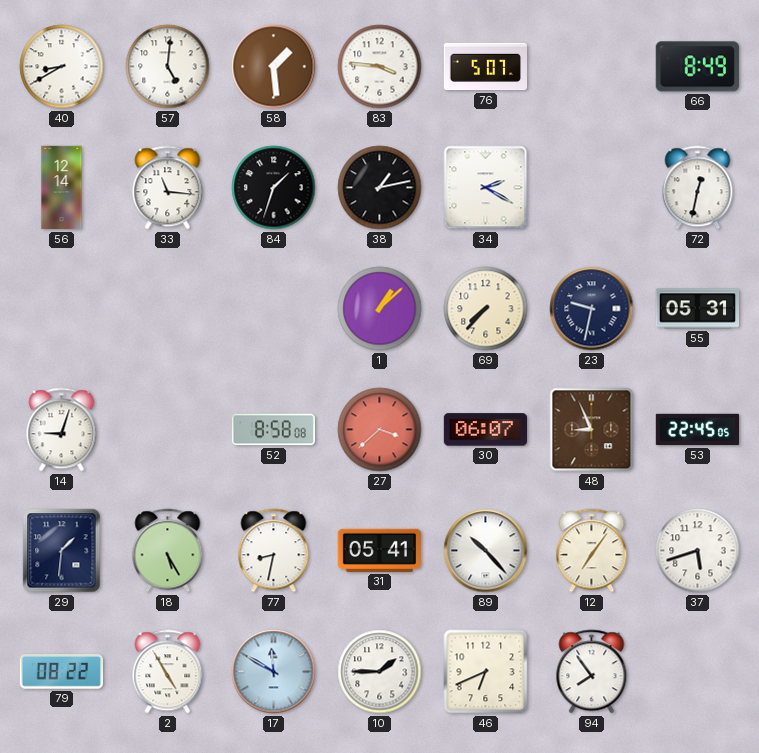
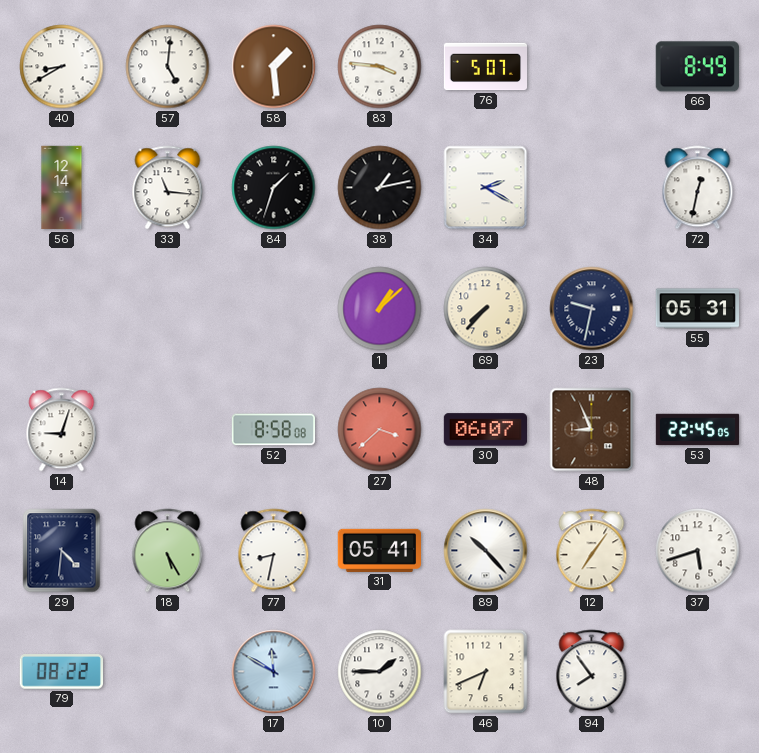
29: 1:31 -> 4:31 (62, 551)
2: 4:55 -> none (168, 672)
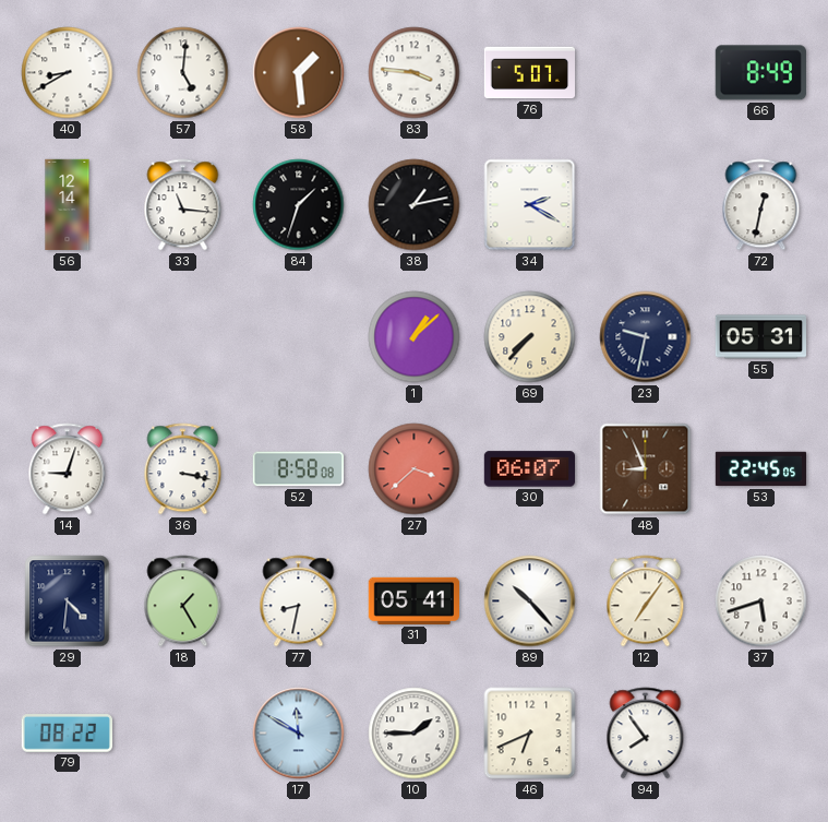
36: none -> 3:17 (183, 469)
18: 5:25 -> 1:25 (183, 601)
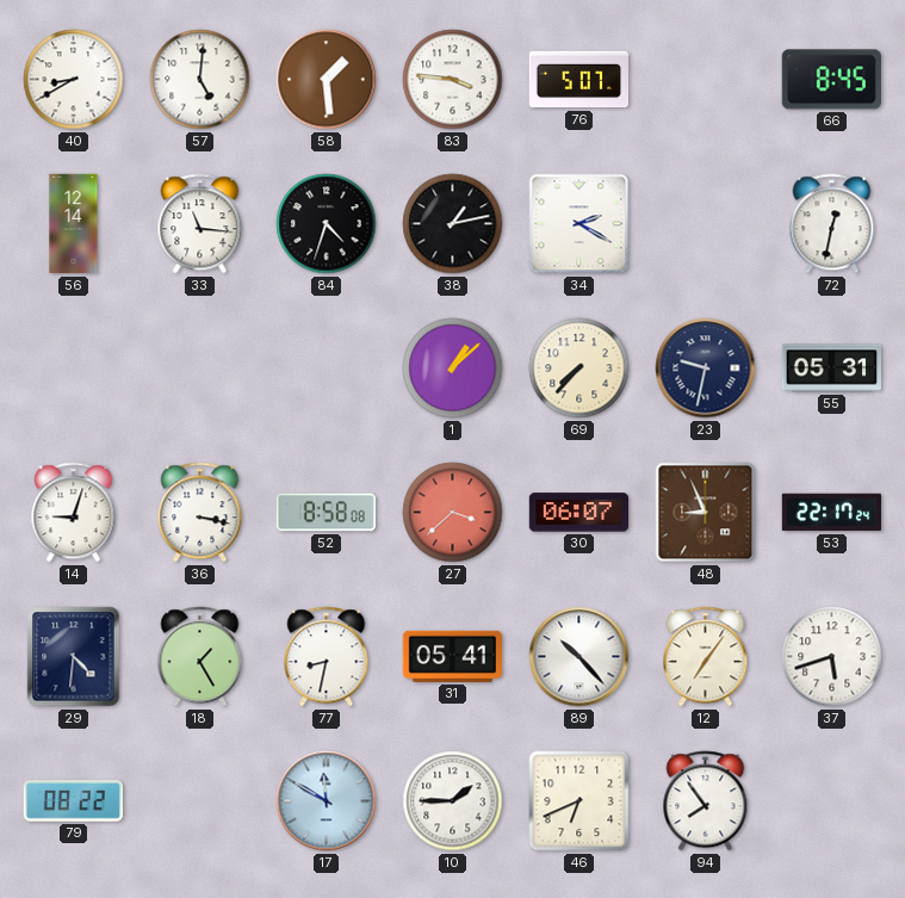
66: 8:49 -> 8:45 (831, 80)
84: 1:33 -> 4:33 (327, 224)
53: 22:45 -> 22:17 (832, 513)
